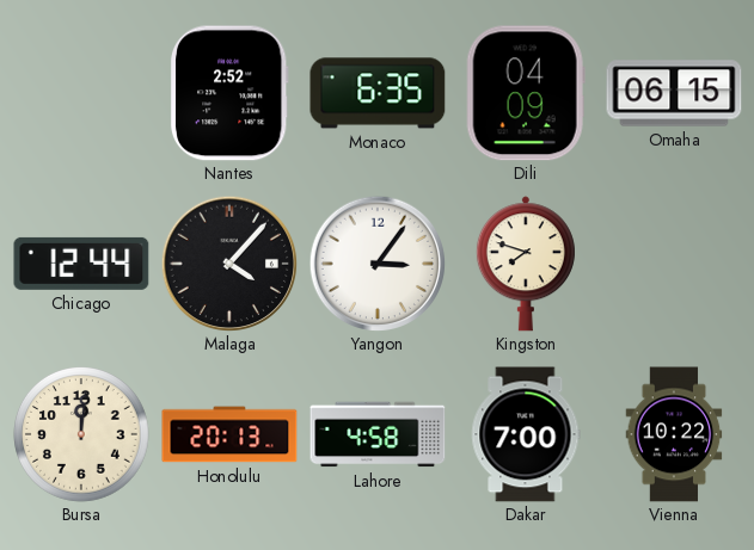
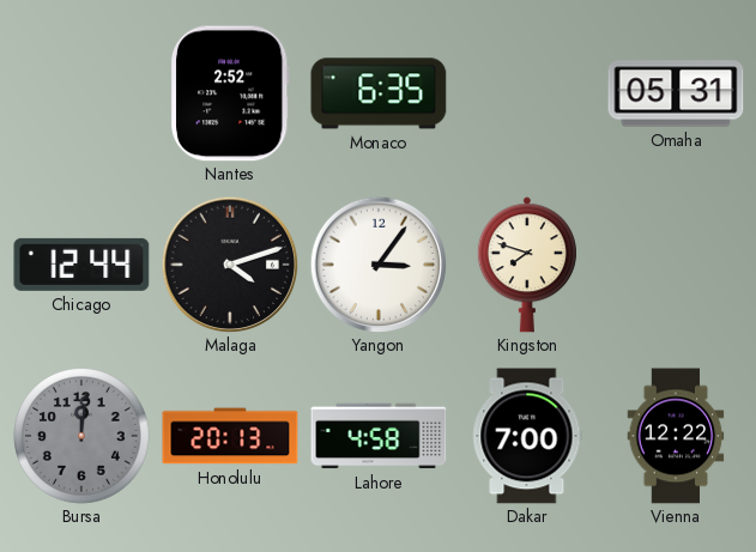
Dili: 04:09 -> none (526, 93)
Omaha: 06:15 -> 05:31 (676, 93)
Malaga: 4:07 -> 4:12 (230, 265)
Bursa dial: cream -> grey (83, 437)
Vienna: 10:22 -> 12:22 (676, 436)
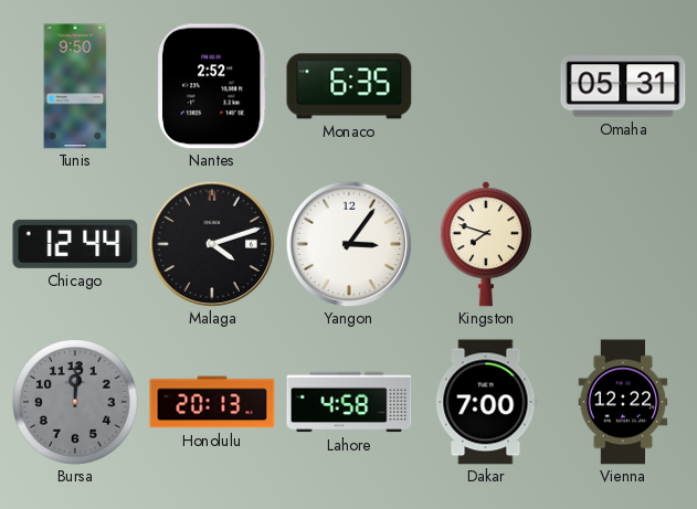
Tunis: none -> 9:50 (75, 86)
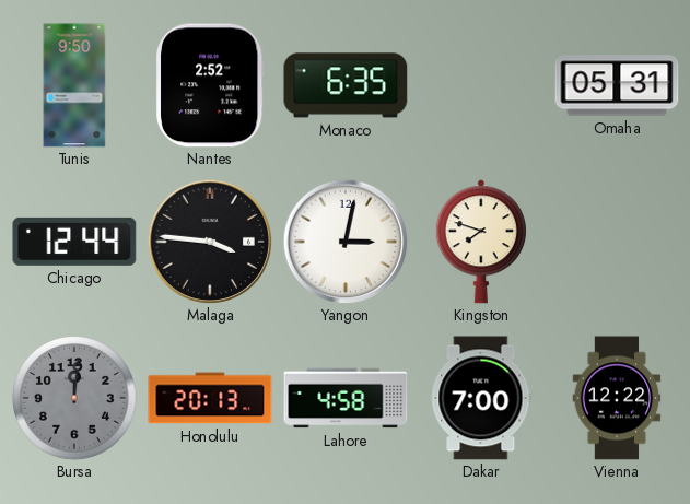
Malaga: 4:12 -> 3:46 (210, 242)
Yangon: 3:06 -> 3:02 (346, 242)
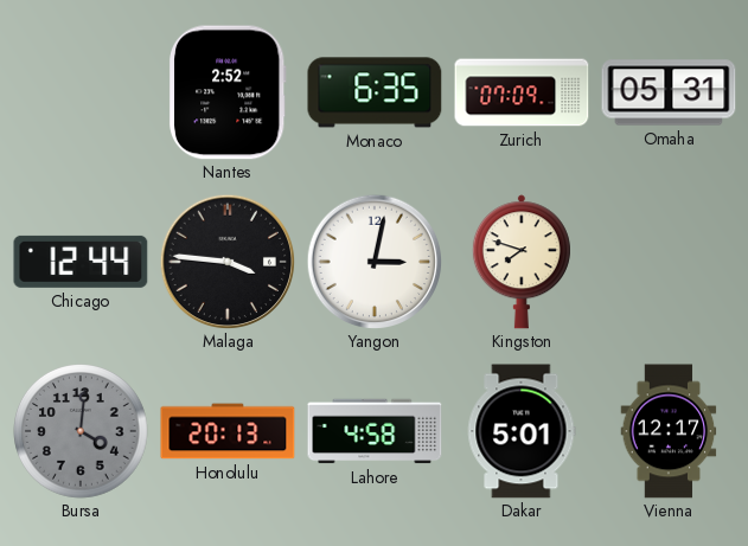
Tunis: 9:50 -> none (74, 85)
Zurich: none -> 07:09 (522, 92)
Bursa: 12:01 -> 4:01 (82, 432)
Dakar: 7:00 -> 5:01 (522, 431)
Vienna: 12:22 -> 12:17 (669, 431)
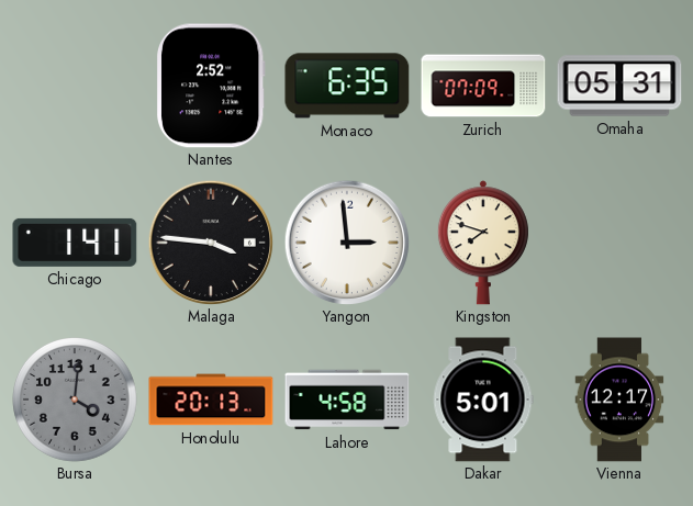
Chicago: 12:44 -> 1:41 (75, 243)
Yangon: 3:02 -> 2:59 (347, 243)
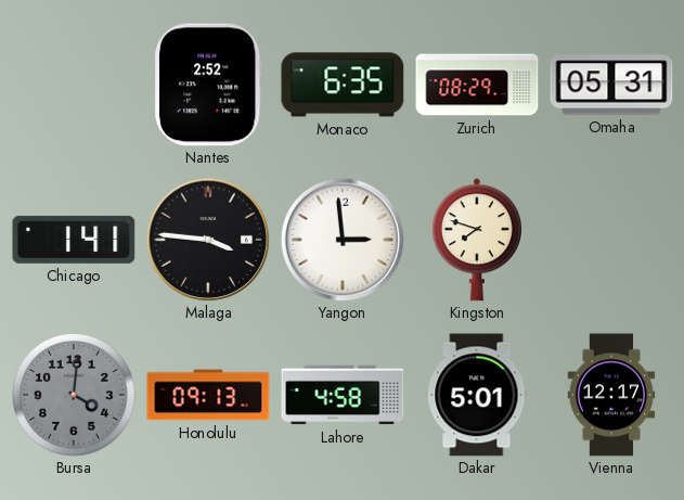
Zurich: 07:09 -> 08:29 (477, 85)
Honolulu: 20:13 -> 09:13 (208, 395)
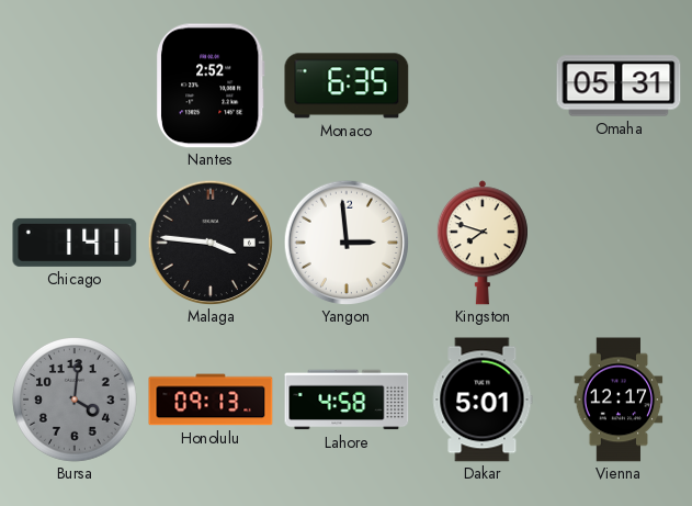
Zurich: 08:29 -> none (477, 85)
